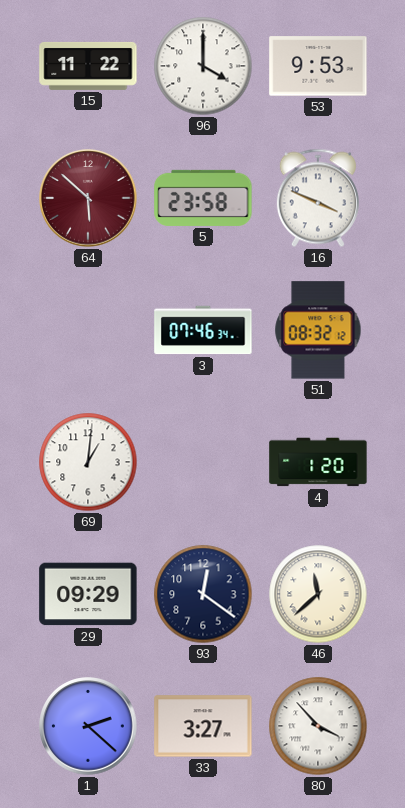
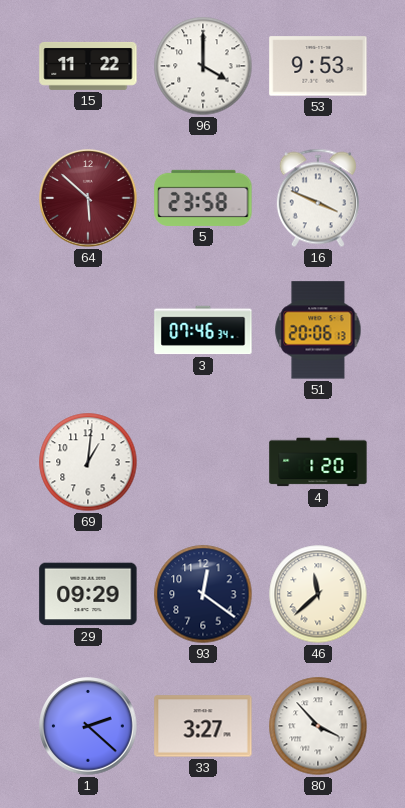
51: 08:32 -> 20:06 (318, 330)
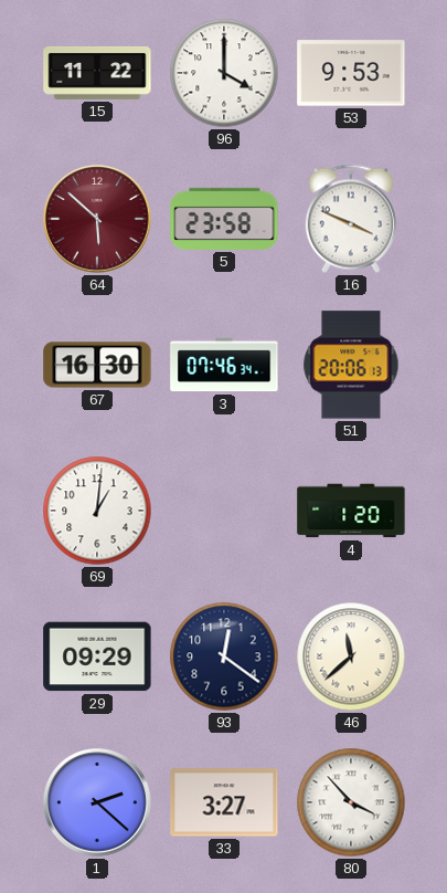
67: none -> 16:30 (97, 365)
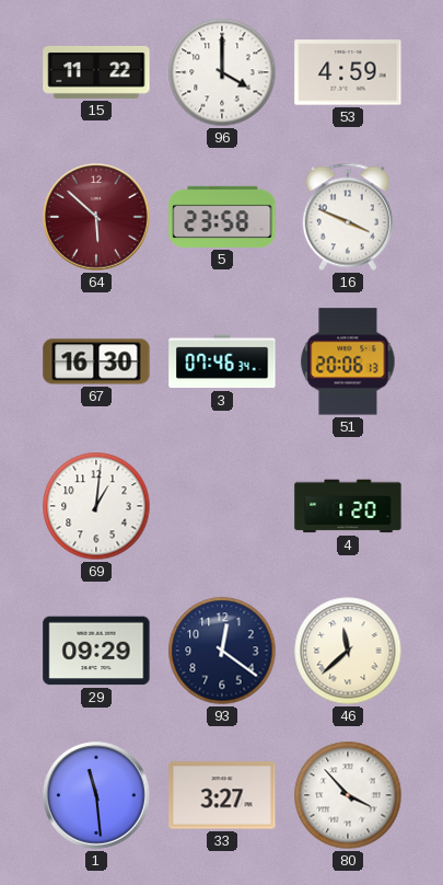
53: 9:53 -> 4:59 (348, 72)
1: 2:22 -> 11:29 (96, 795)
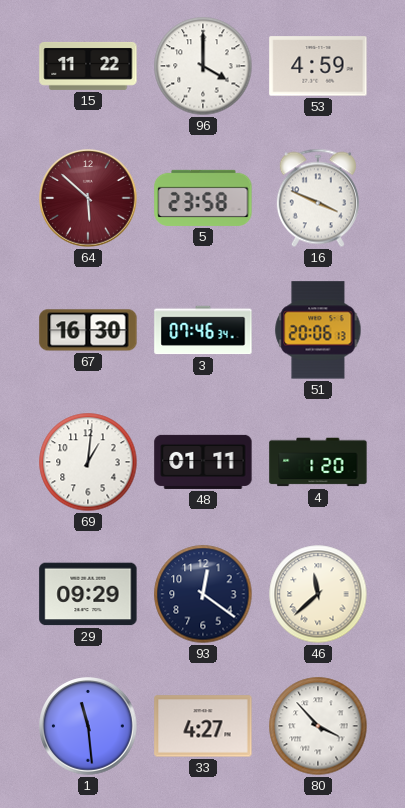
48: none -> 01:11 (203, 462)
33: 3:27 -> 4:27 (203, 726)
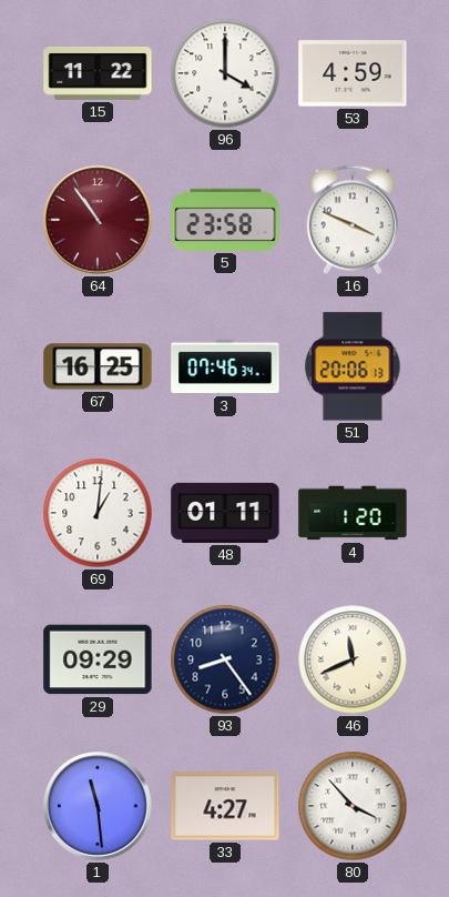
64: 5:52 -> 10:54 (98, 220)
67: 16:30 -> 16:25 (98, 366)
93: 12:21 -> 8:24 (225, 659)
46: 11:38 -> 11:41 (353, 659)
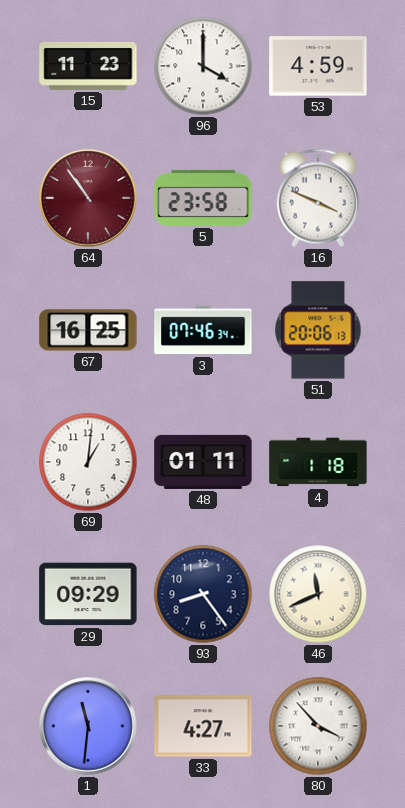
15: 11:22 -> 11:23 (88, 66)
4: 1:20 -> 1:18 (318, 462)
1: 11:29 -> 11:31 (88, 726)
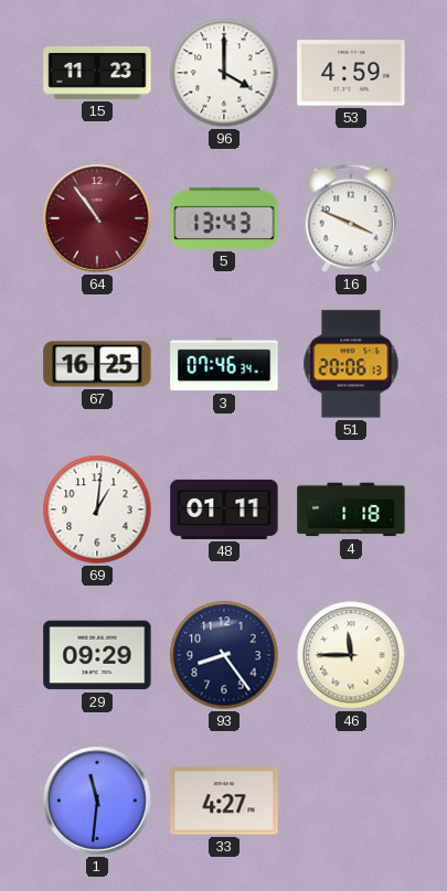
5: 23:58 -> 13:43 (224, 218)
46: 11:41 -> 11:45 (351, 655)
80: 3:53 -> none (318, 726)
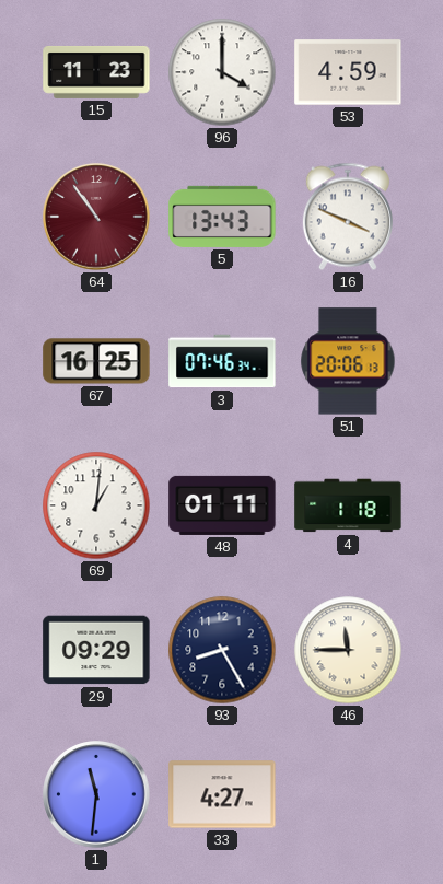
93: 8:24 -> 8:25 (222, 650)
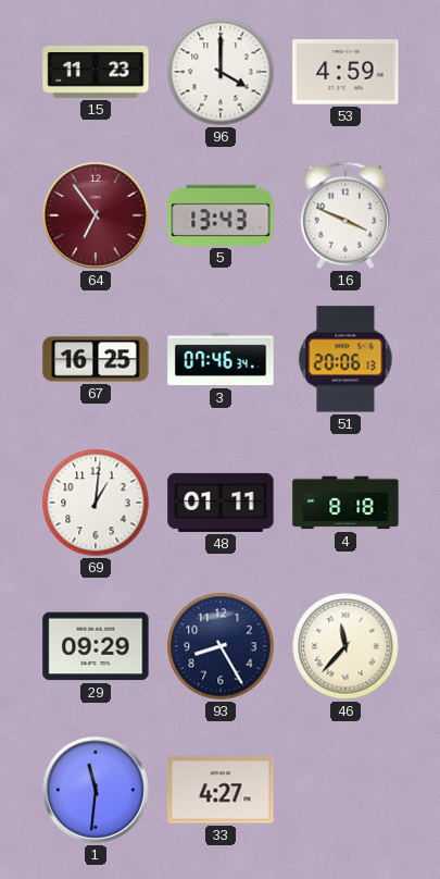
64: 10:54 -> 6:54 (96, 215)
4: 1:18 -> 8:18 (345, 503)
46: 11:45 -> 11:37 (345, 646)
